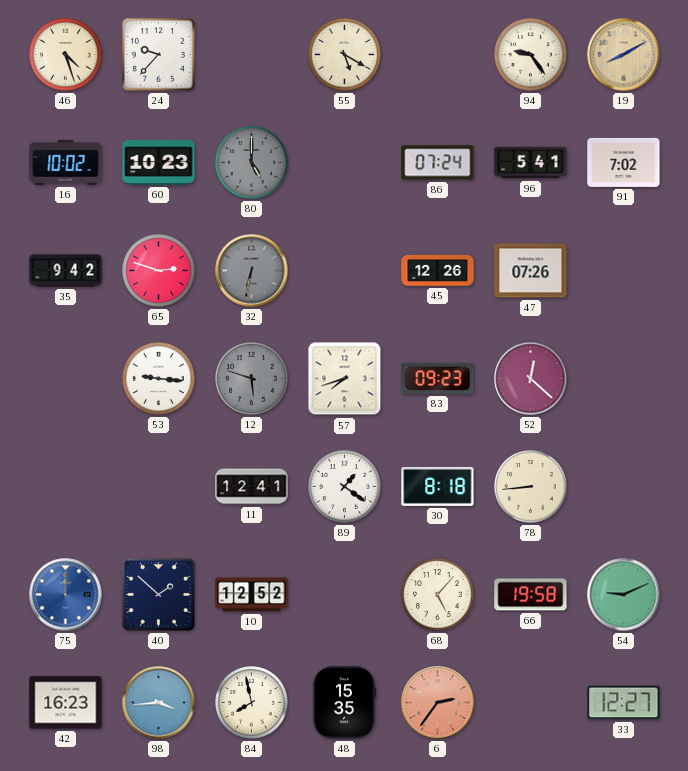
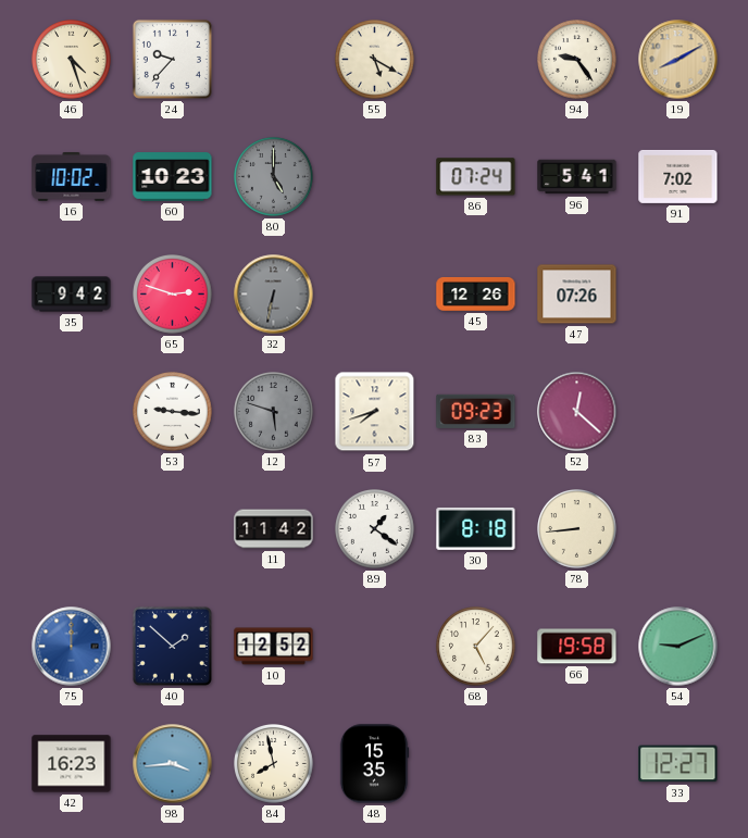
11: 12:41 -> 11:42 (274, 529)
6: 2:36 -> none (438, 703)
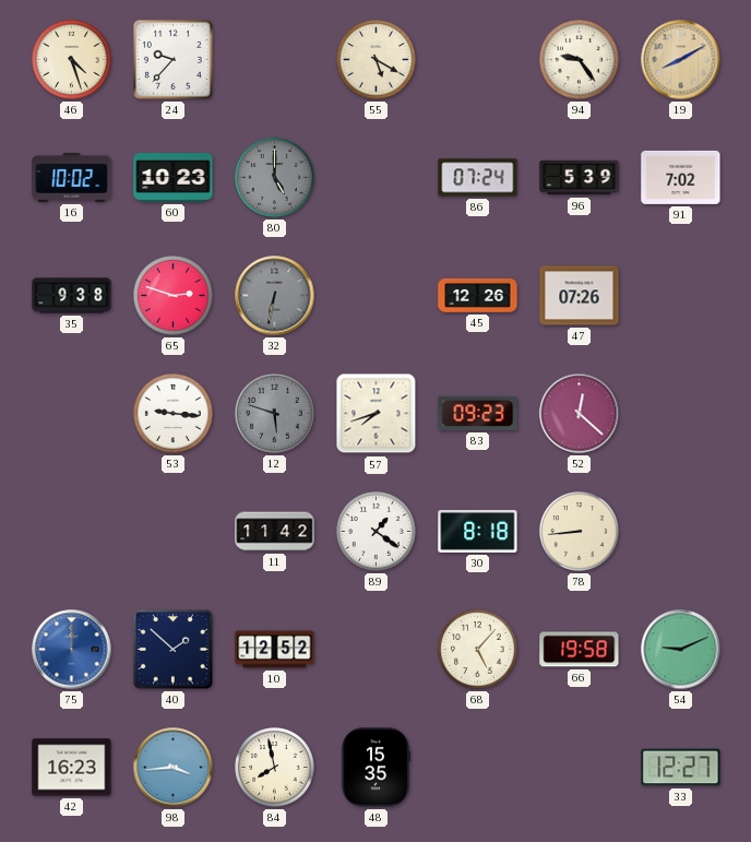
96: 5:41 -> 5:39 (580, 178)
35: 9:42 -> 9:38 (72, 296)
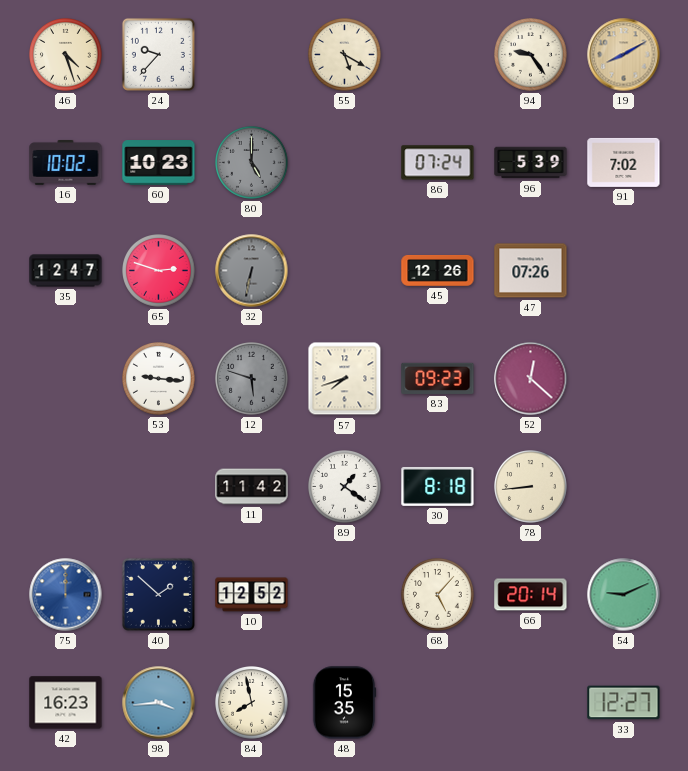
35: 9:38 -> 12:47 (66, 271)
66: 19:58 -> 20:14 (531, 595)
